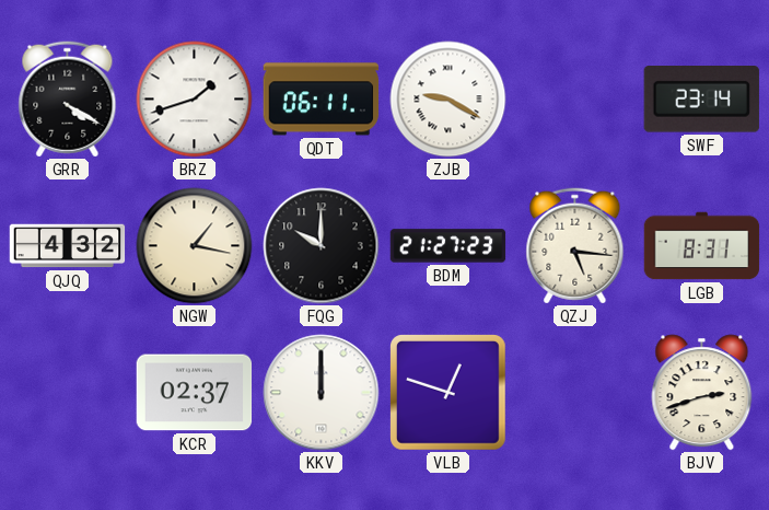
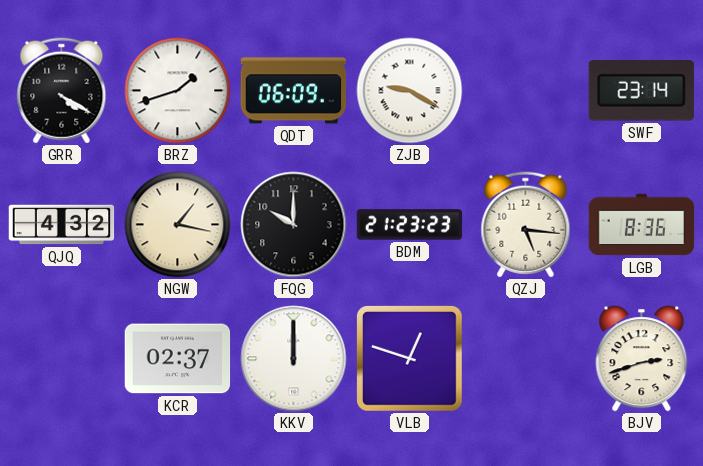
QDT: 06:11 -> 06:09 (294, 91)
BDM: 21:27 -> 21:23 (410, 225)
LGB: 8:31 -> 8:36 (642, 225)
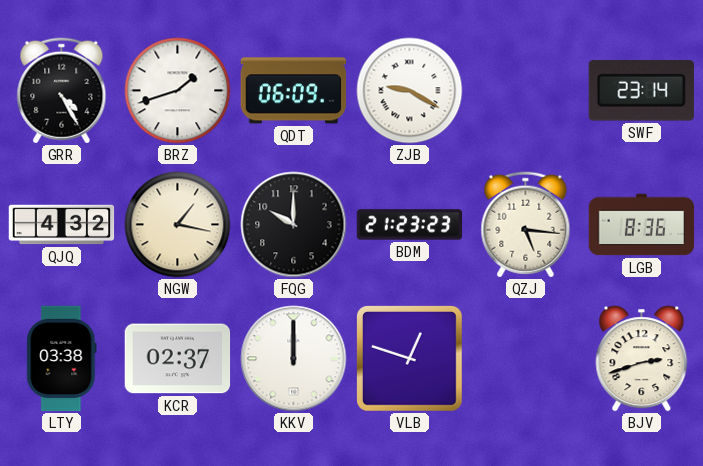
GRR: 4:20 -> 4:25 (62, 91)
LTY: none -> 03:38 (62, 359)
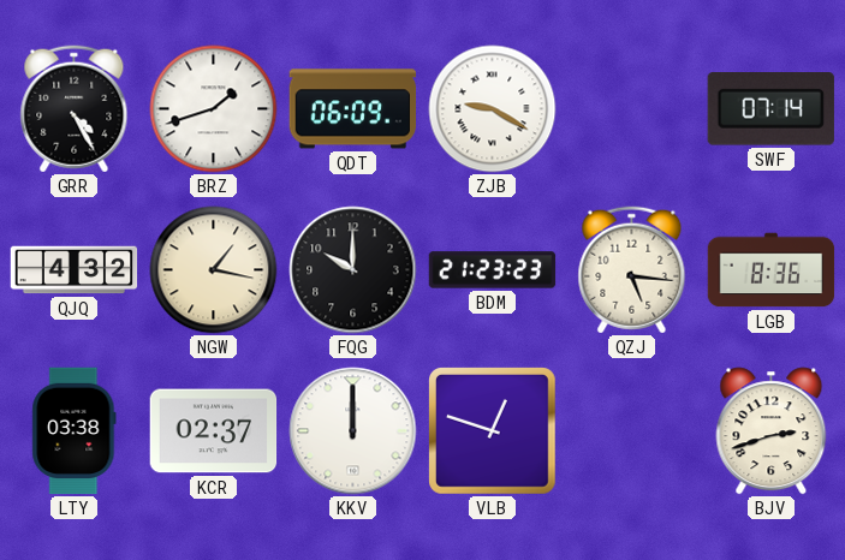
SWF: 23:14 -> 07:14 (770, 109)
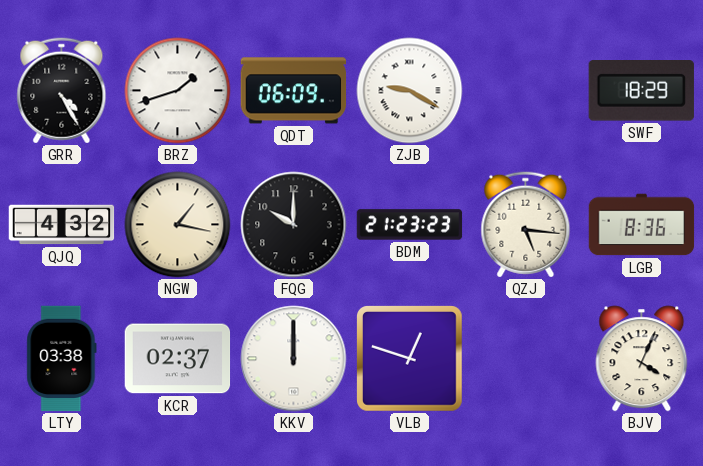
SWF: 07:14 -> 18:29 (641, 91)
BJV: 2:42 -> 4:04 (642, 359)
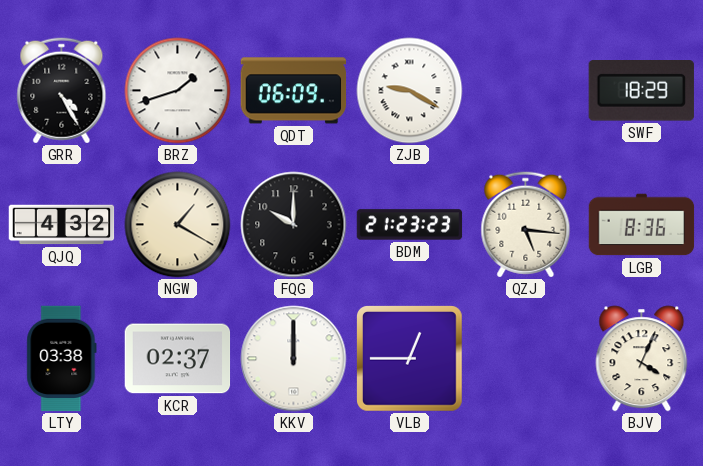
NGW: 1:17 -> 1:20 (178, 225)
VLB: 12:48 -> 12:45 (410, 359)
